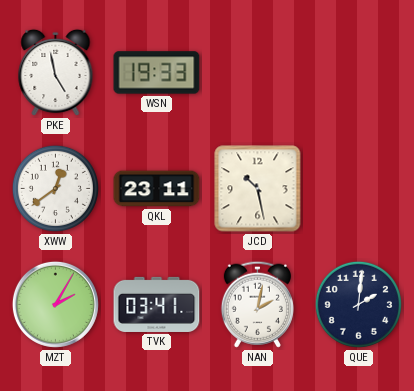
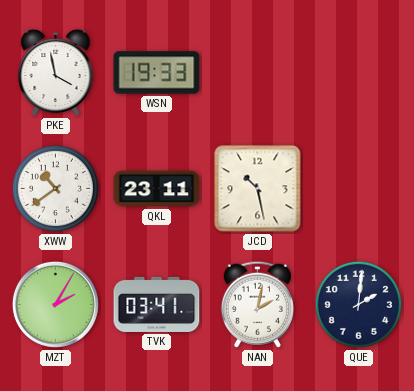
PKE: 4:58 -> 3:58 (56, 73)
XWW: 12:39 -> 10:39 (55, 188)
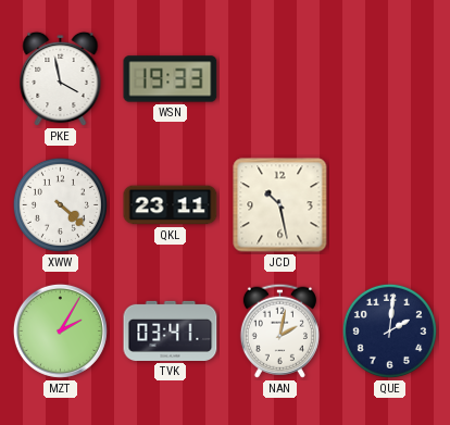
XWW: 10:39 -> 4:22 (60, 204)
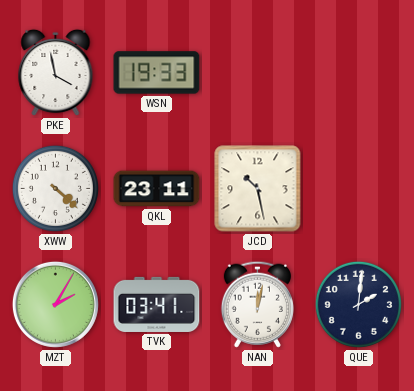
NAN: 2:02 -> 12:02 (257, 304)
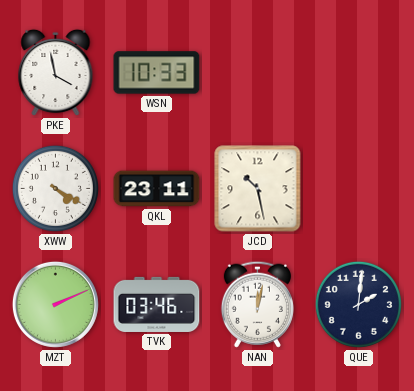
WSN: 19:33 -> 10:33 (157, 73)
XWW: 4:22 -> 4:20 (55, 188)
MZT: 2:05 -> 2:11 (55, 304)
TVK: 03:41 -> 03:46 (157, 304)
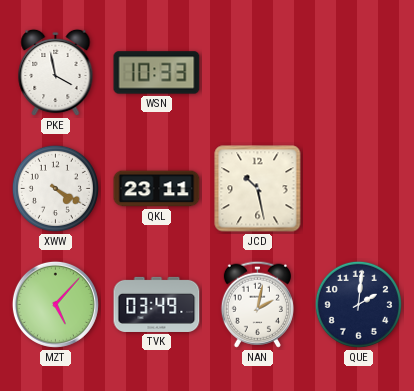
MZT: 2:11 -> 5:07 (55, 304)
TVK: 03:46 -> 03:49 (157, 304)
NAN: 12:02 -> 2:02 (257, 304)
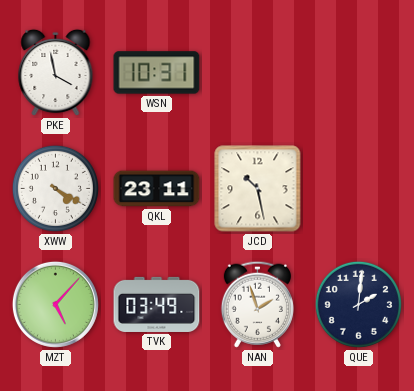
WSN: 10:33 -> 10:31 (157, 73)
NAN: 2:02 -> 1:57 (257, 304)
